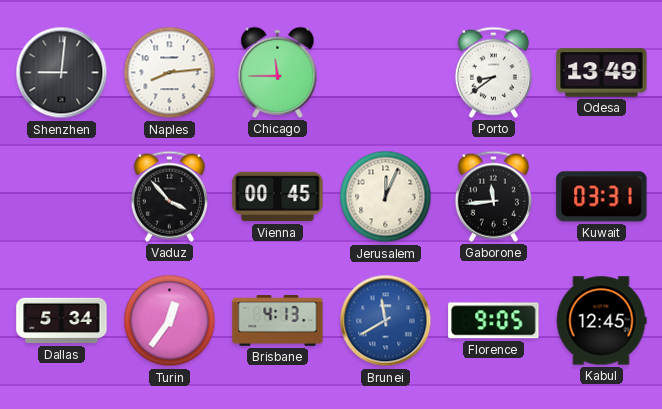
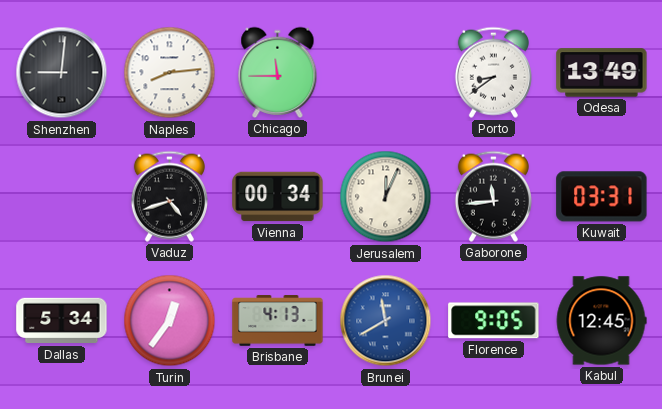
Vaduz: 3:53 -> 4:42 (169, 196)
Vienna: 00:45 -> 00:34 (278, 197)
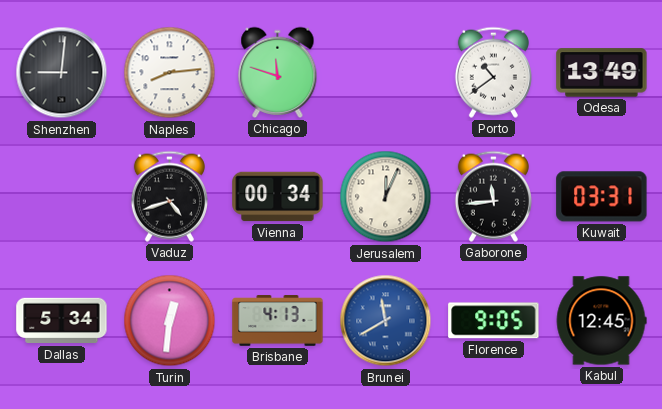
Chicago: 11:45 -> 11:48 (278, 72)
Porto: 8:39 -> 10:39 (493, 72)
Turin: 12:36 -> 12:31 (170, 321)
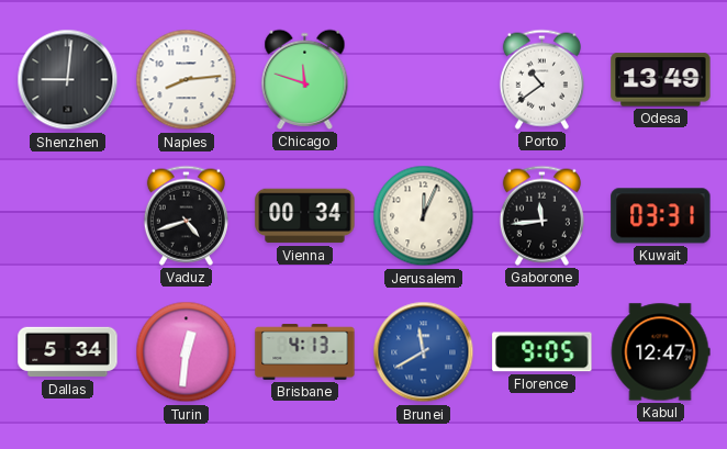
Kabul: 12:45 -> 12:47 (660, 352)
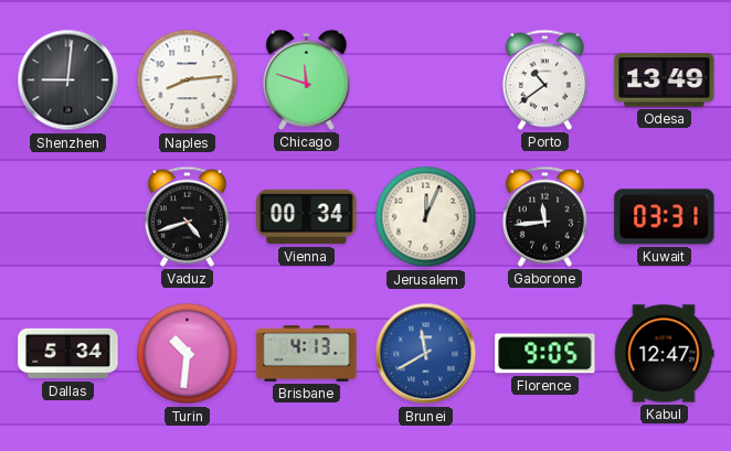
Turin: 12:31 -> 10:31 (188, 354)
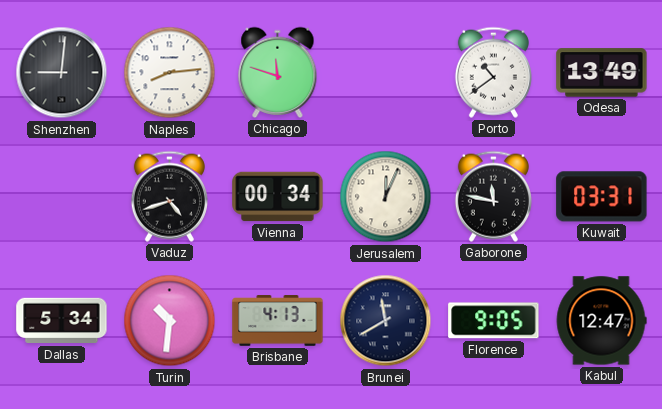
Gaborone: 11:44 -> 11:47 (493, 196)
Brunei dial: blue -> navy (386, 321)
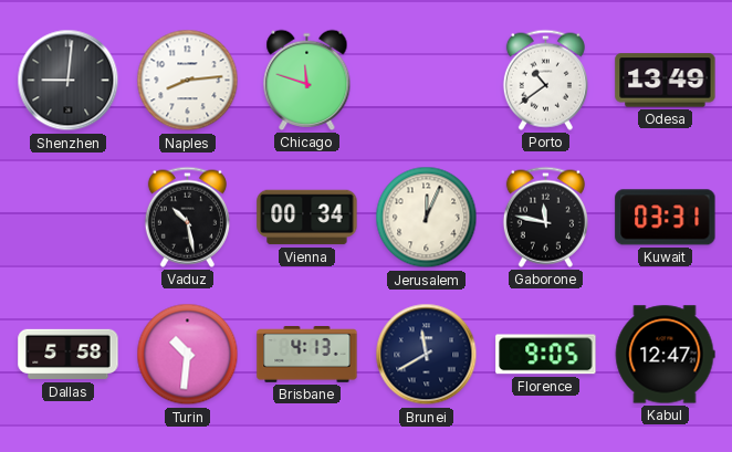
Vaduz: 4:42 -> 10:28 (187, 217)
Dallas: 5:34 -> 5:58 (69, 355)
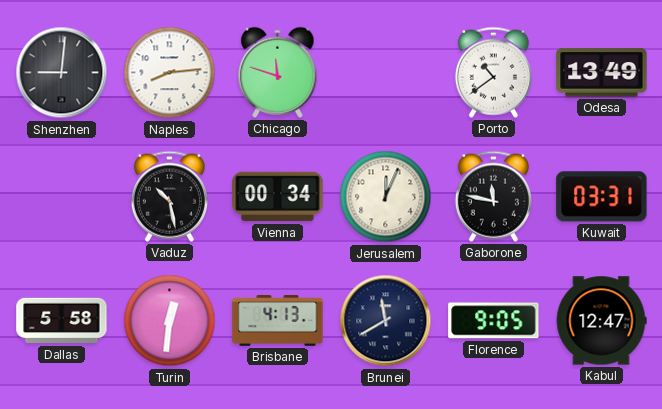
Turin: 10:31 -> 12:31 (170, 321)
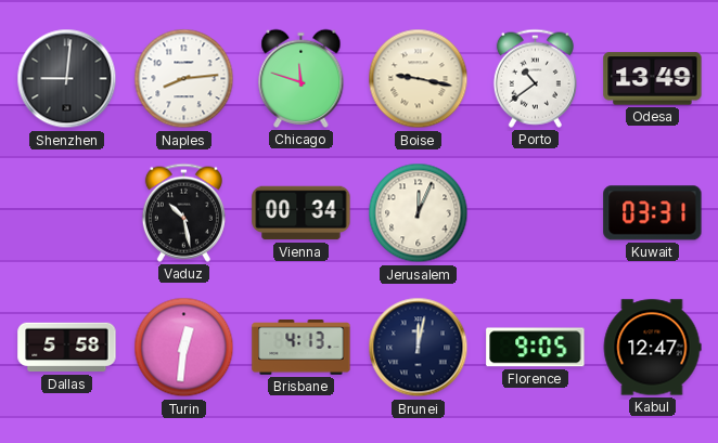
Boise: none -> 9:17 (419, 79)
Gaborone: 11:47 -> none (493, 196)
Brunei: 11:40 -> 12:02 (419, 348)
